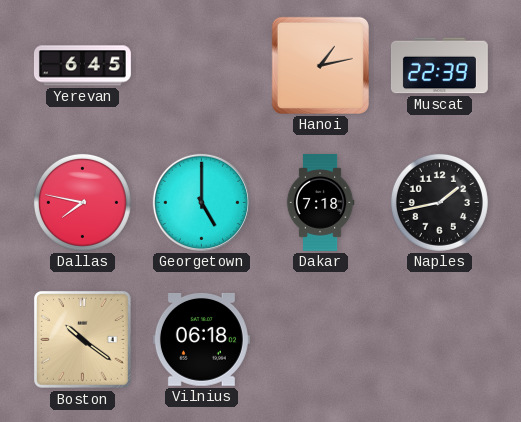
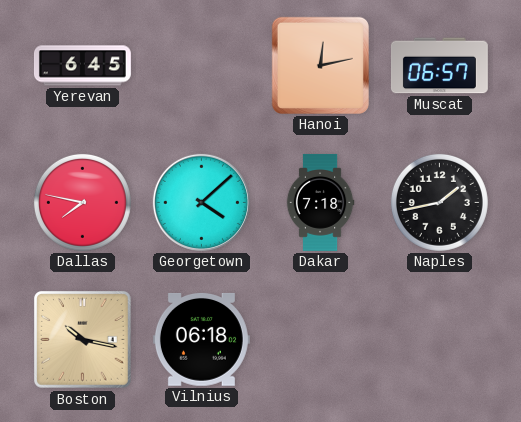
Hanoi: 1:13 -> 12:13 (320, 65)
Muscat: 22:39 -> 06:57 (439, 66)
Georgetown: 5:00 -> 4:08 (201, 202)
Boston: 10:21 -> 10:17 (83, 340)
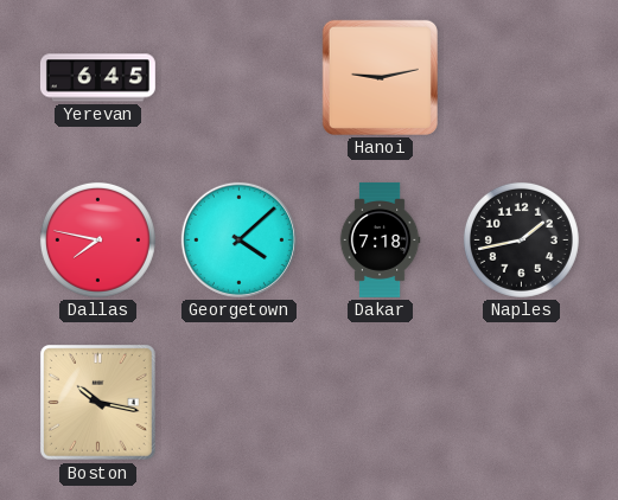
Hanoi: 12:13 -> 9:13 (380, 77)
Muscat: 06:57 -> none (439, 66)
Vilnius: 06:18 -> none (201, 339)
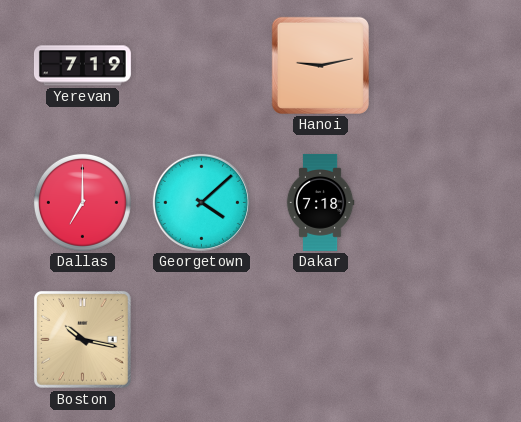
Yerevan: 6:45 -> 7:19 (82, 66)
Dallas: 7:47 -> 7:00 (82, 202)
Naples: 1:43 -> none (521, 239)
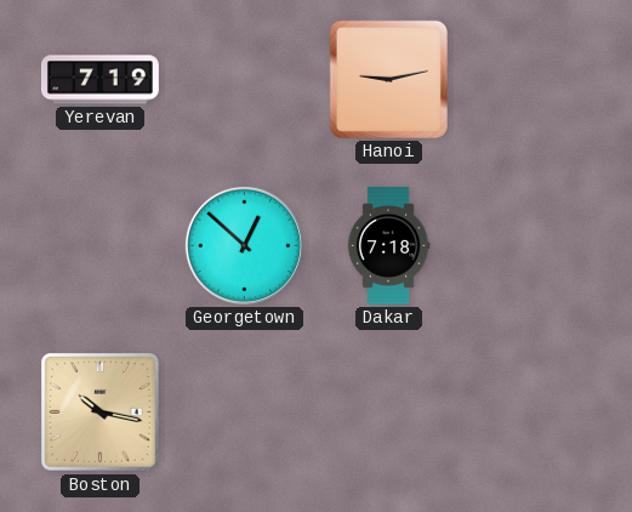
Dallas: 7:00 -> none (82, 202)
Georgetown: 4:08 -> 12:52 (244, 245)
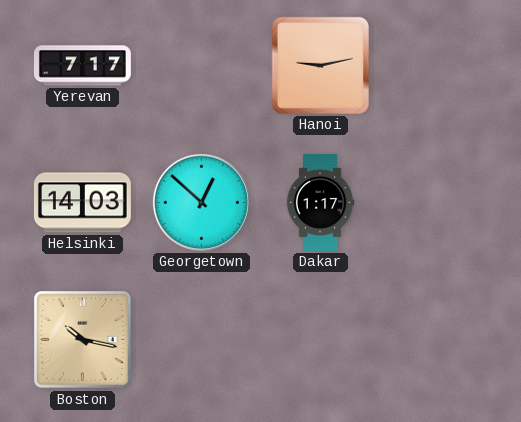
Yerevan: 7:19 -> 7:17 (82, 66)
Helsinki: none -> 14:03 (82, 203)
Dakar: 7:18 -> 1:17 (320, 202)
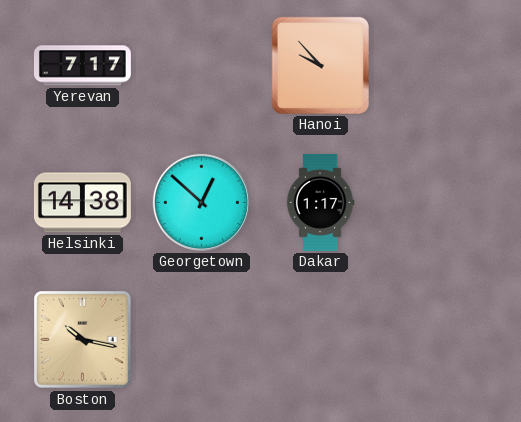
Hanoi: 9:13 -> 9:53 (320, 65)
Helsinki: 14:03 -> 14:38 (82, 203)
